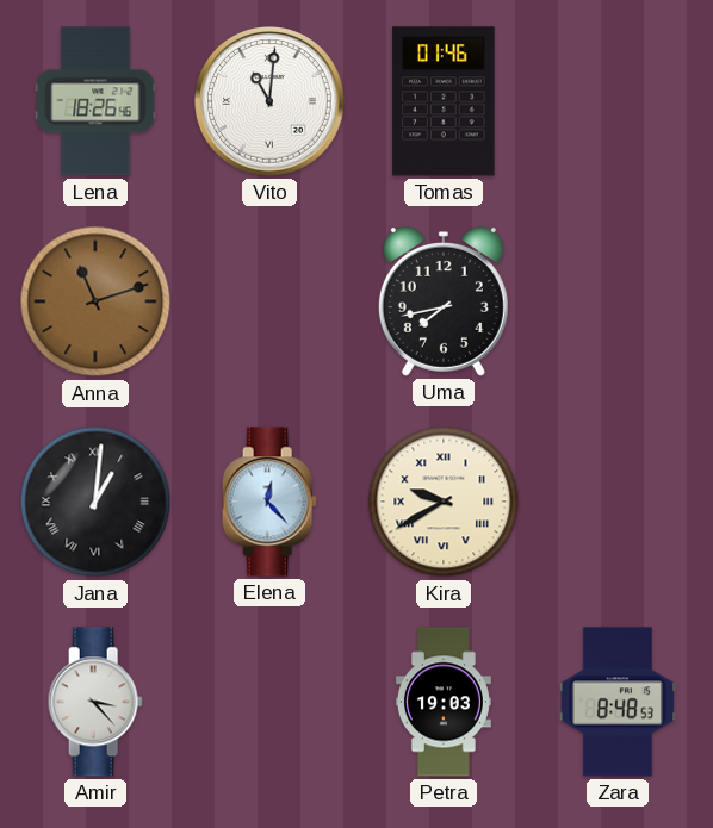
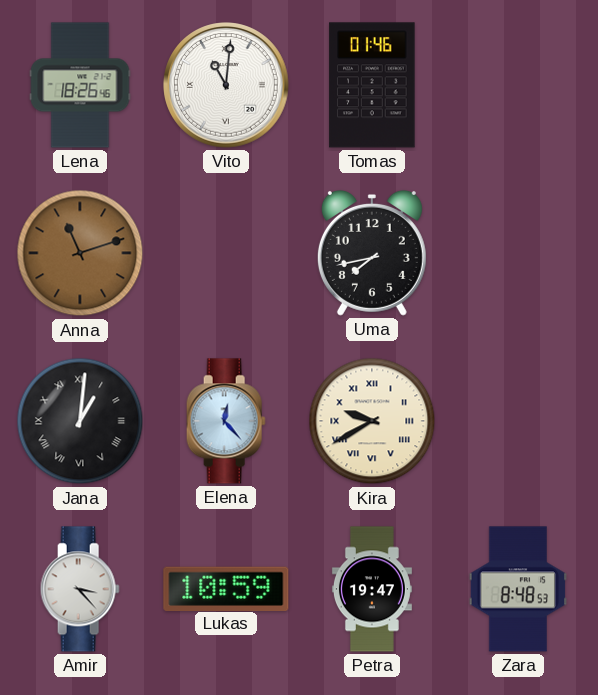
Lukas: none -> 10:59 (226, 588)
Petra: 19:03 -> 19:47 (372, 589)
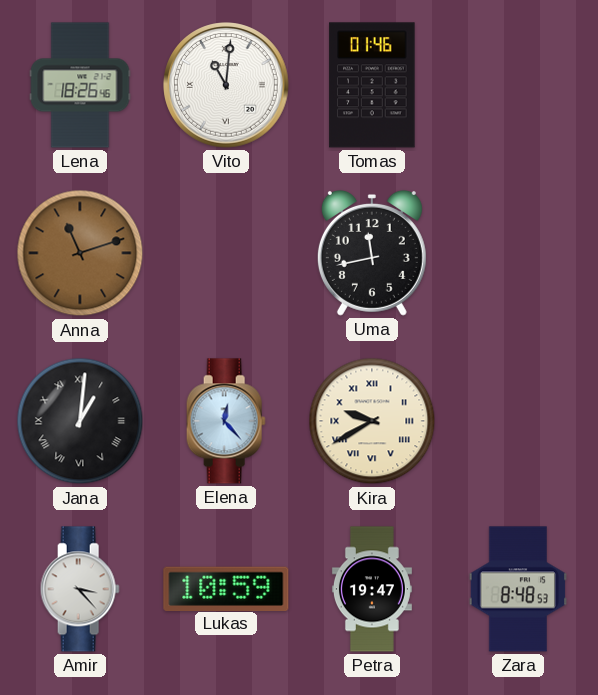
Uma: 7:43 -> 11:43 (372, 253)
